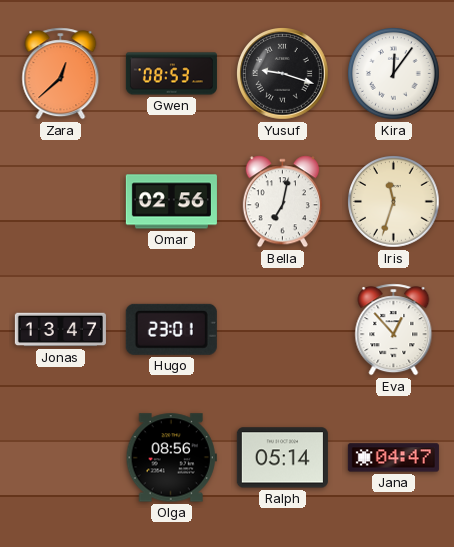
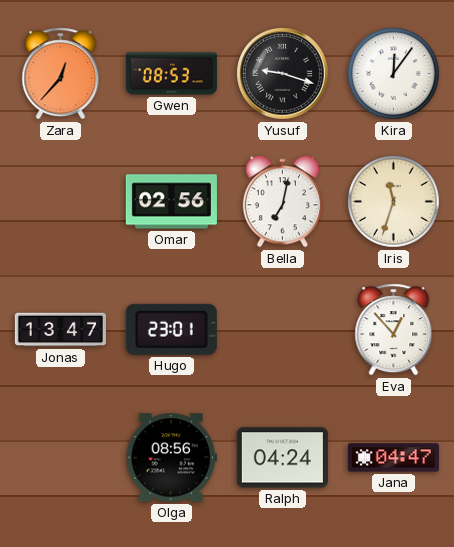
Zara: 12:38 -> 12:37 (61, 74)
Ralph: 05:14 -> 04:24 (282, 458)
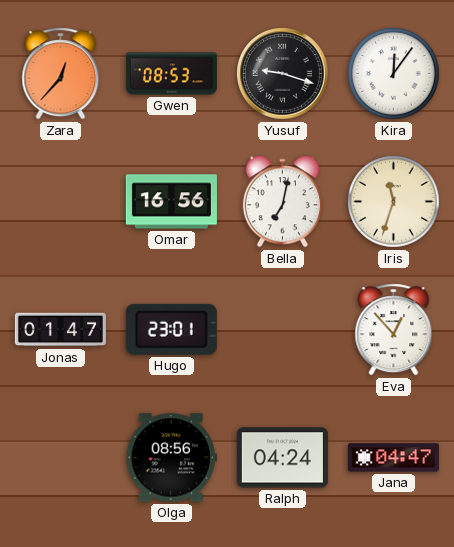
Omar: 02:56 -> 16:56 (171, 202)
Jonas: 13:47 -> 01:47 (60, 330)
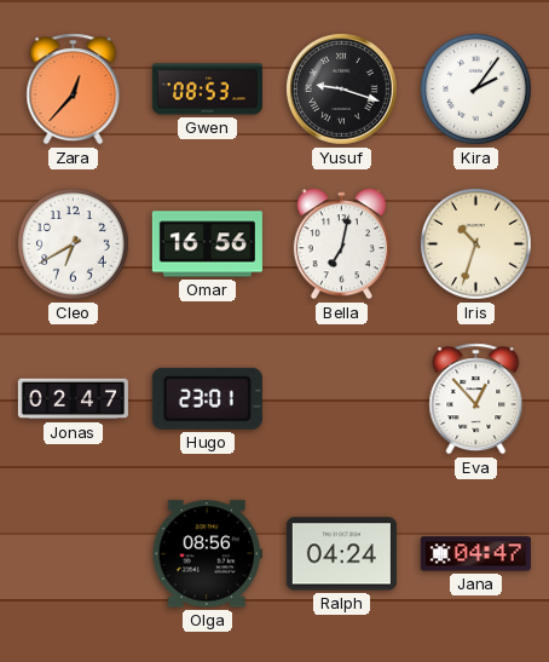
Kira: 12:06 -> 2:06 (476, 90)
Cleo: none -> 6:40 (74, 244)
Iris: 11:33 -> 10:33 (476, 244)
Jonas: 01:47 -> 02:47 (73, 399)
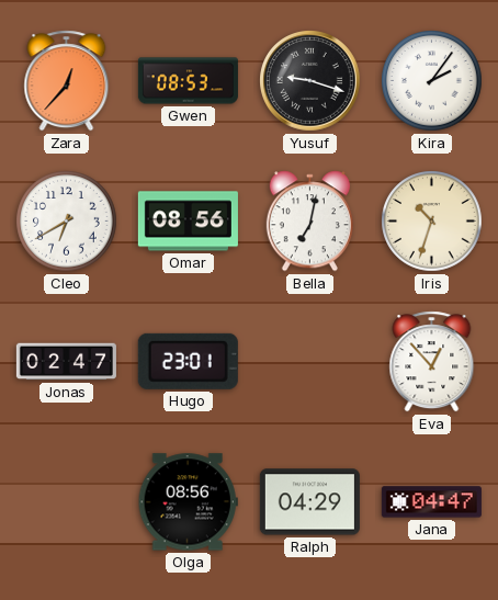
Omar: 16:56 -> 08:56 (188, 222)
Ralph: 04:24 -> 04:29 (309, 502)
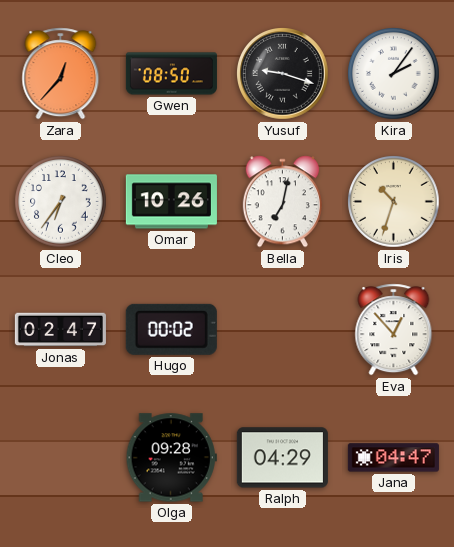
Gwen: 08:53 -> 08:50 (171, 74)
Cleo: 6:40 -> 6:36 (61, 202)
Omar: 08:56 -> 10:26 (171, 202)
Hugo: 23:01 -> 00:02 (171, 329)
Olga: 08:56 -> 09:28 (171, 458)
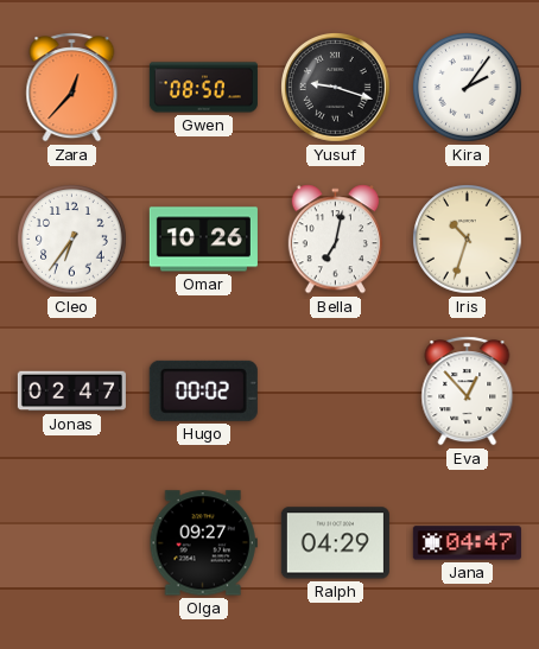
Olga: 09:28 -> 09:27 (203, 543)
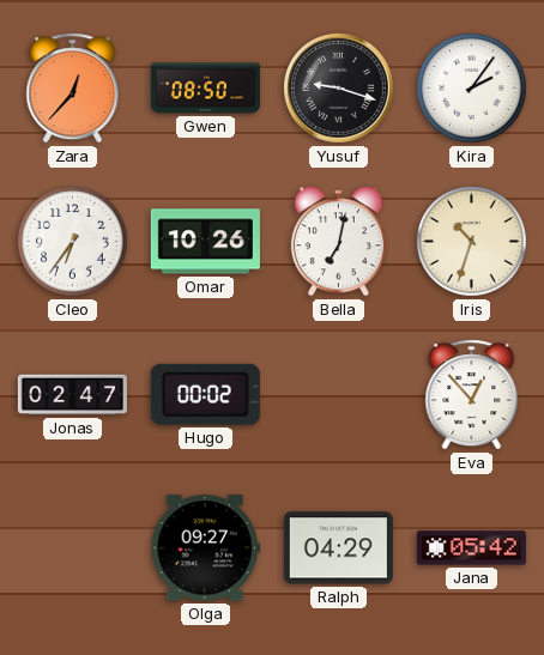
Jana: 04:47 -> 05:42 (471, 548)
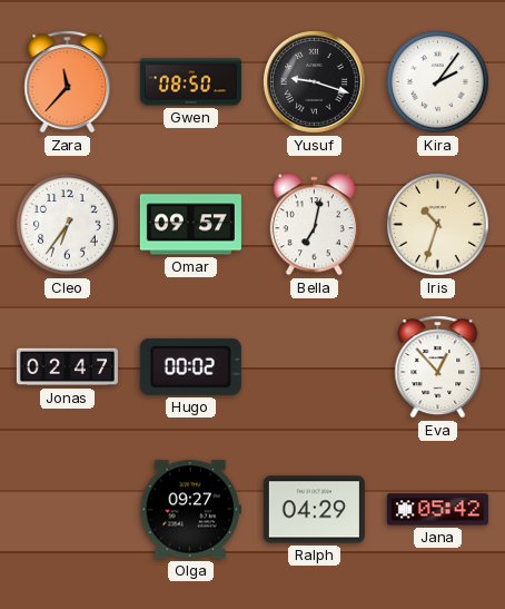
Zara: 12:37 -> 11:37 (68, 82)
Omar: 10:26 -> 09:57 (190, 225)
